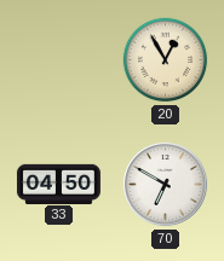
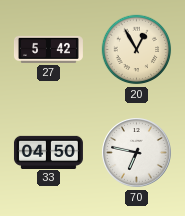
27: none -> 5:42 (48, 49)
70: 6:50 -> 6:47 (137, 153)
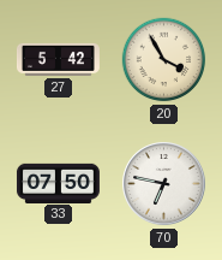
20: 12:55 -> 3:55 (164, 60)
33: 04:50 -> 07:50 (58, 183)
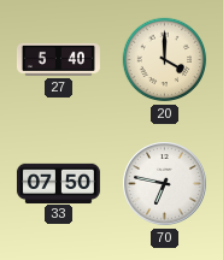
27: 5:42 -> 5:40 (58, 59)
20: 3:55 -> 4:00 (165, 60)
